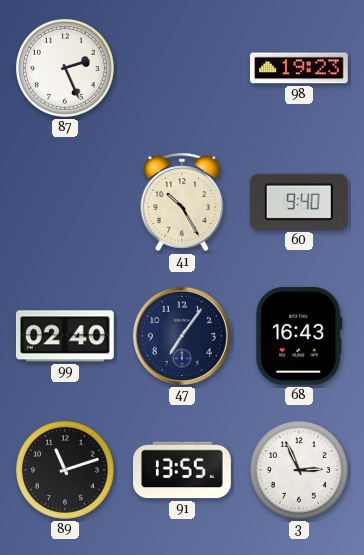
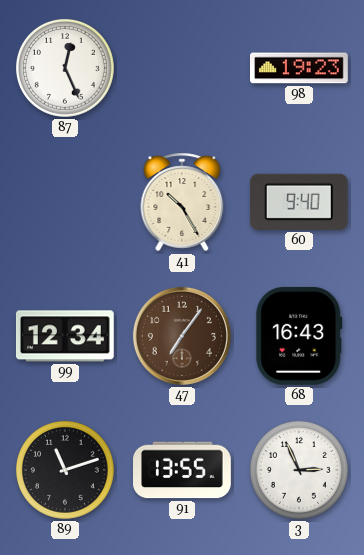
87: 2:26 -> 12:26 (65, 68)
99: 02:40 -> 12:34 (65, 336)
47 dial: navy -> brown (182, 336)
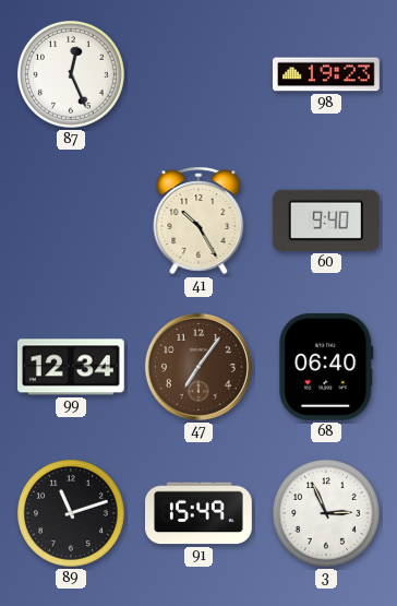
68: 16:43 -> 06:40 (326, 367)
91: 13:55 -> 15:49 (200, 513)
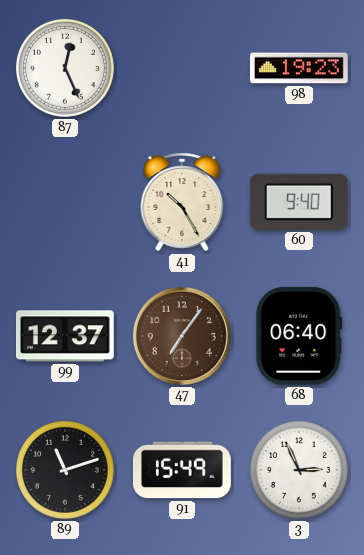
99: 12:34 -> 12:37 (65, 336)
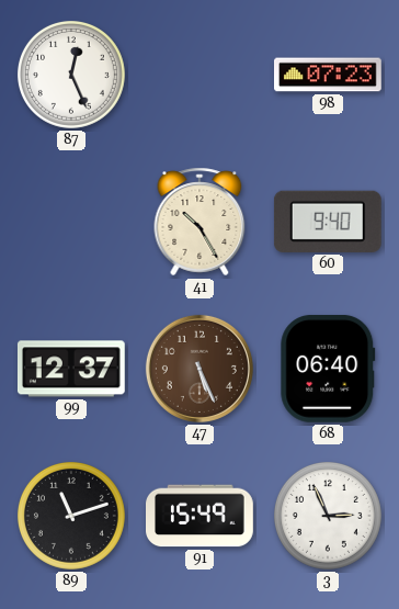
98: 19:23 -> 07:23 (329, 75)
47: 7:06 -> 5:26 (200, 369)
